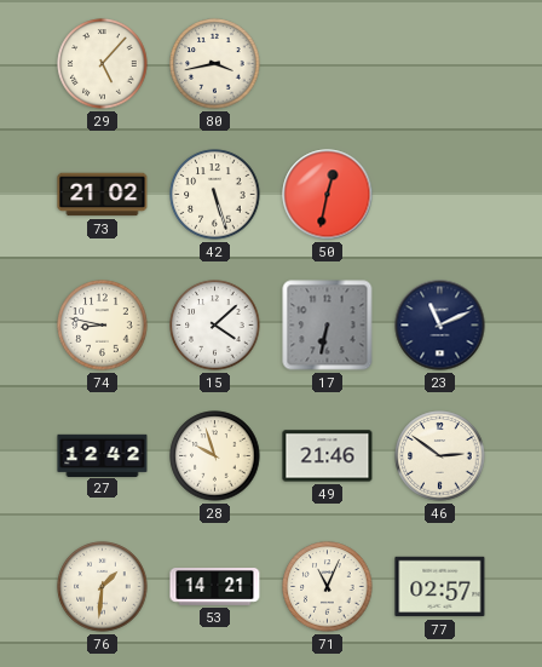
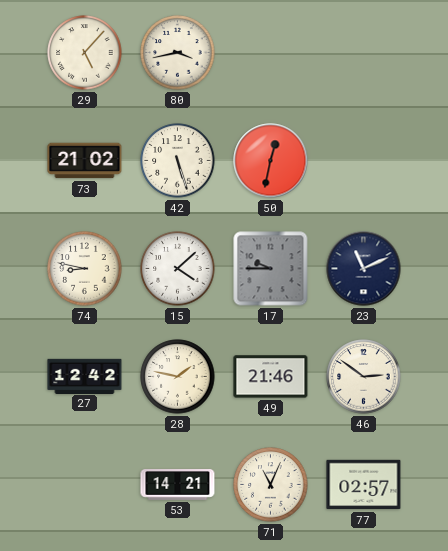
17: 6:32 -> 9:45 (271, 269)
28: 9:57 -> 1:47 (178, 377)
76: 1:31 -> none (103, 587)
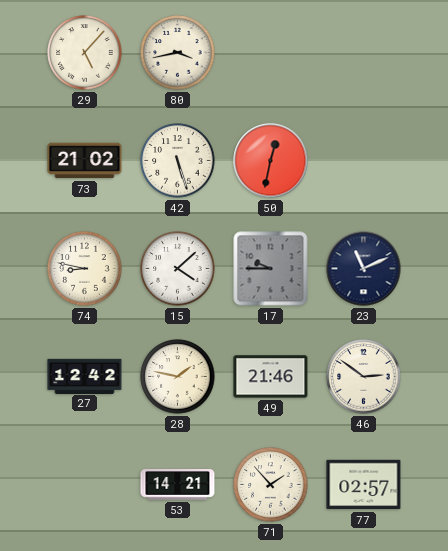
71: 11:04 -> 1:53 (271, 485)
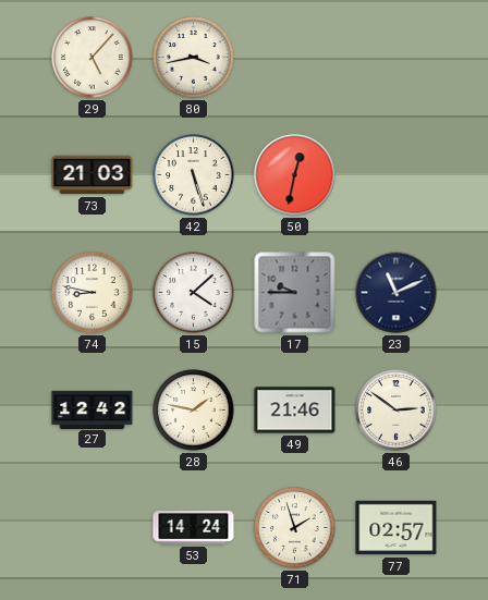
73: 21:02 -> 21:03 (93, 175)
53: 14:21 -> 14:24 (194, 528)
71: 1:53 -> 1:57 (295, 528)
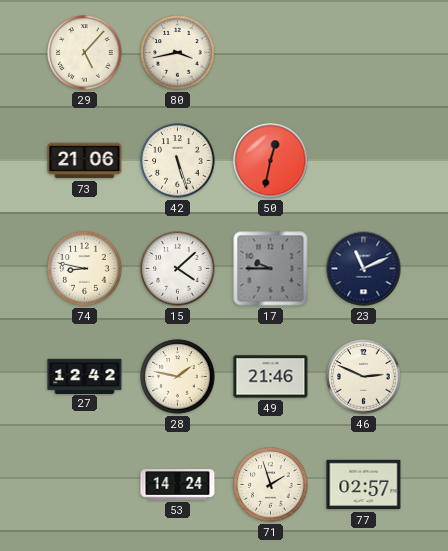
73: 21:03 -> 21:06 (85, 161)
46: 2:51 -> 2:49 (364, 377)
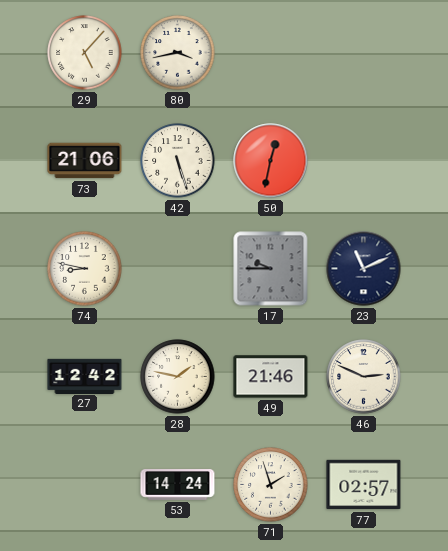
15: 4:08 -> none (178, 269)
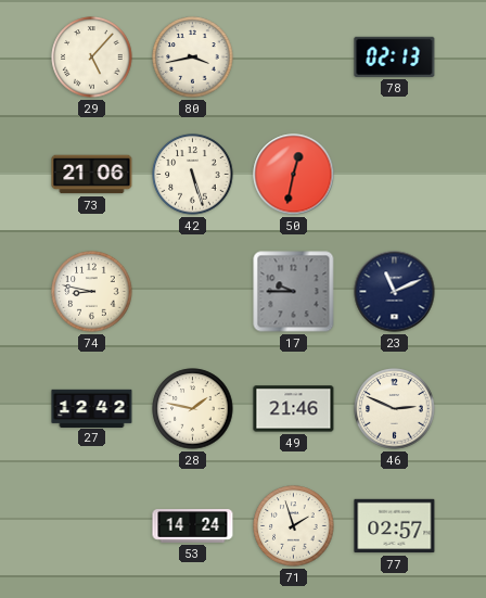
78: none -> 02:13 (395, 56)
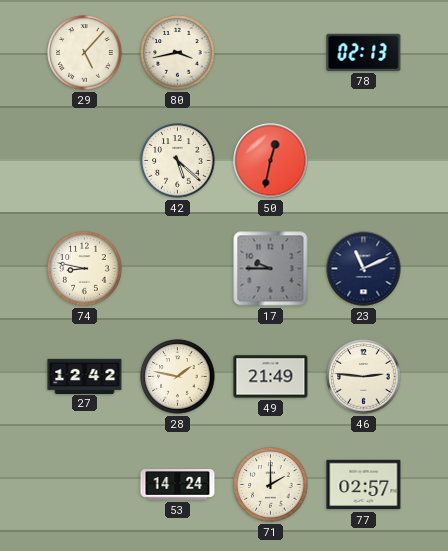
73: 21:06 -> none (92, 175)
42: 5:27 -> 5:22 (178, 161)
49: 21:46 -> 21:49 (271, 377)
46: 2:49 -> 2:46 (364, 377)
71: 1:57 -> 2:00 (271, 485)
